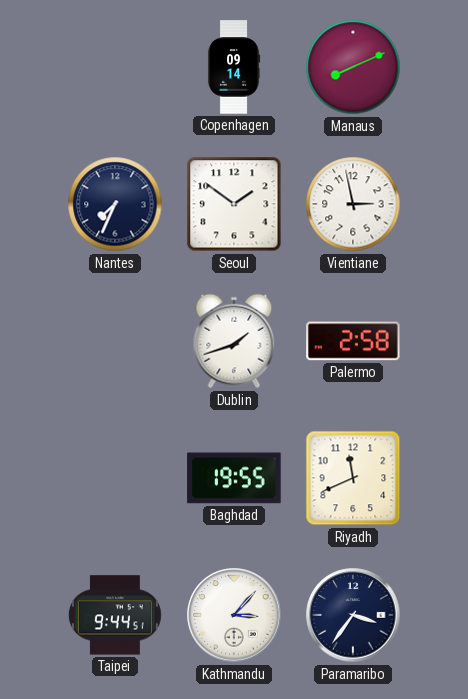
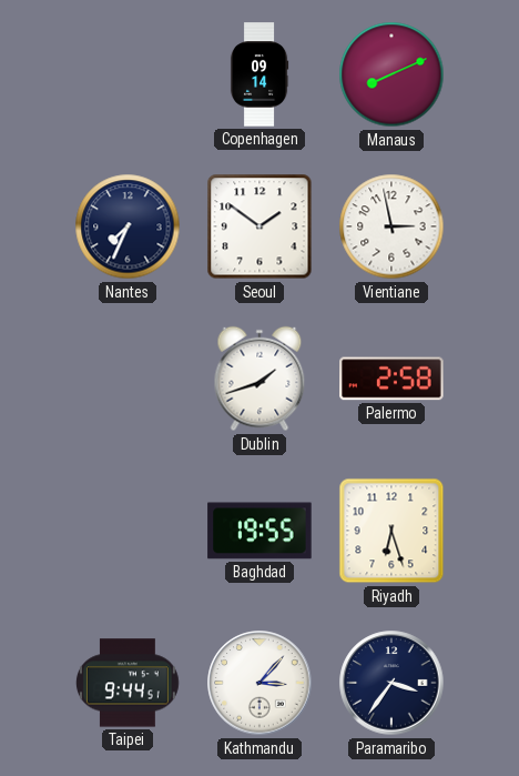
Riyadh: 11:41 -> 6:27 (391, 531)
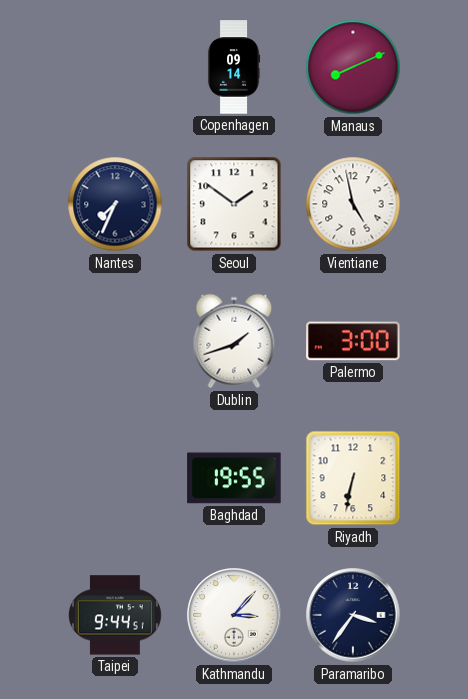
Vientiane: 2:58 -> 4:58 (353, 204)
Palermo: 2:58 -> 3:00 (353, 341)
Riyadh: 6:27 -> 6:32 (353, 478)
